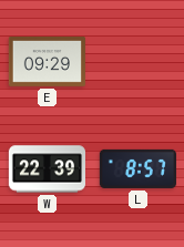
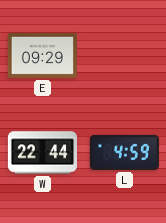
W: 22:39 -> 22:44 (42, 153)
L: 8:57 -> 4:59 (124, 152)
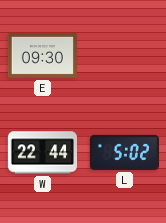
E: 09:29 -> 09:30 (42, 55)
L: 4:59 -> 5:02 (124, 152)
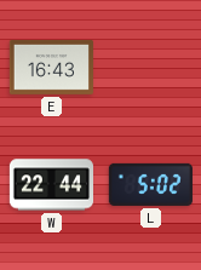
E: 09:30 -> 16:43 (51, 67)
